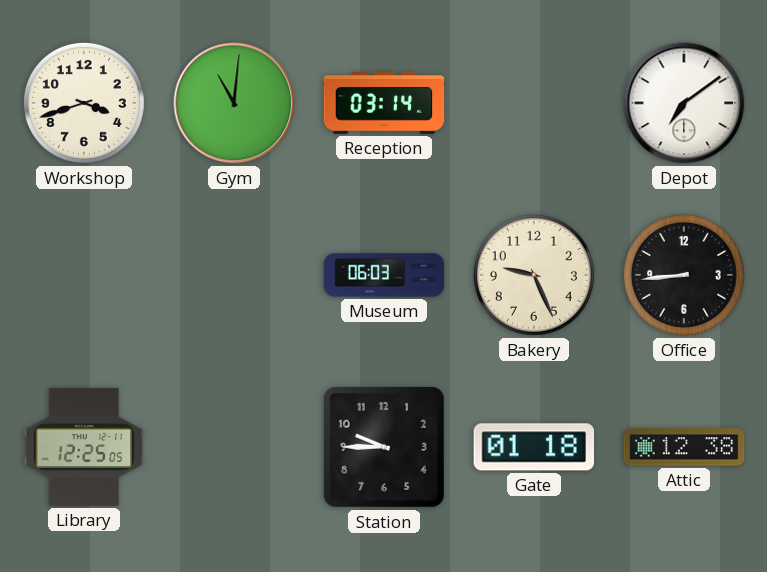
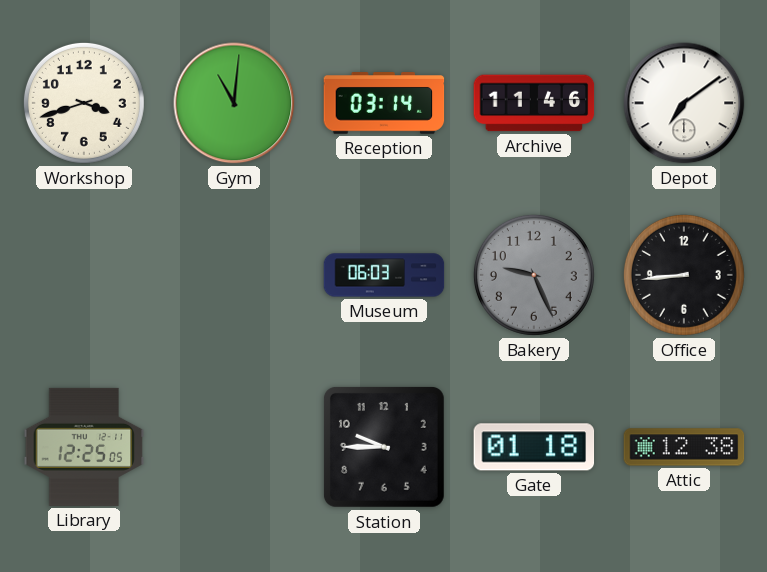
Archive: none -> 11:46 (534, 103)
Bakery dial: cream -> grey (534, 275)
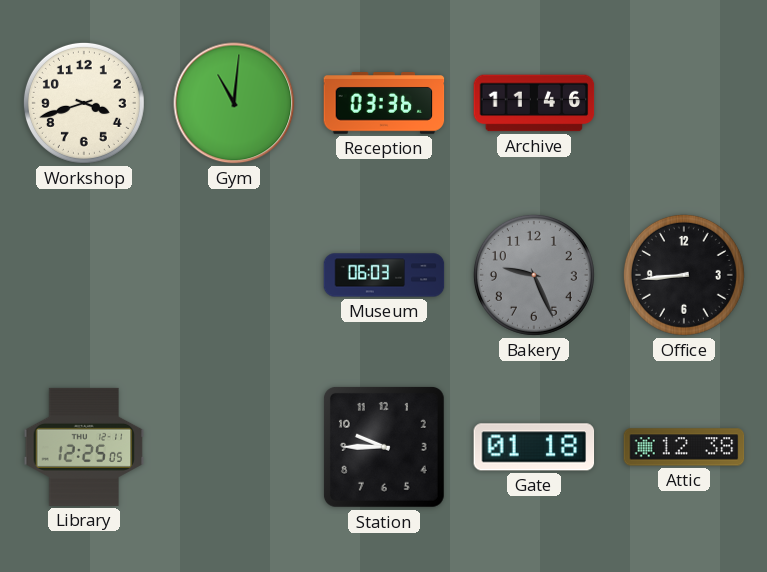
Reception: 03:14 -> 03:36 (384, 103)
Depot: 7:09 -> none (684, 103)
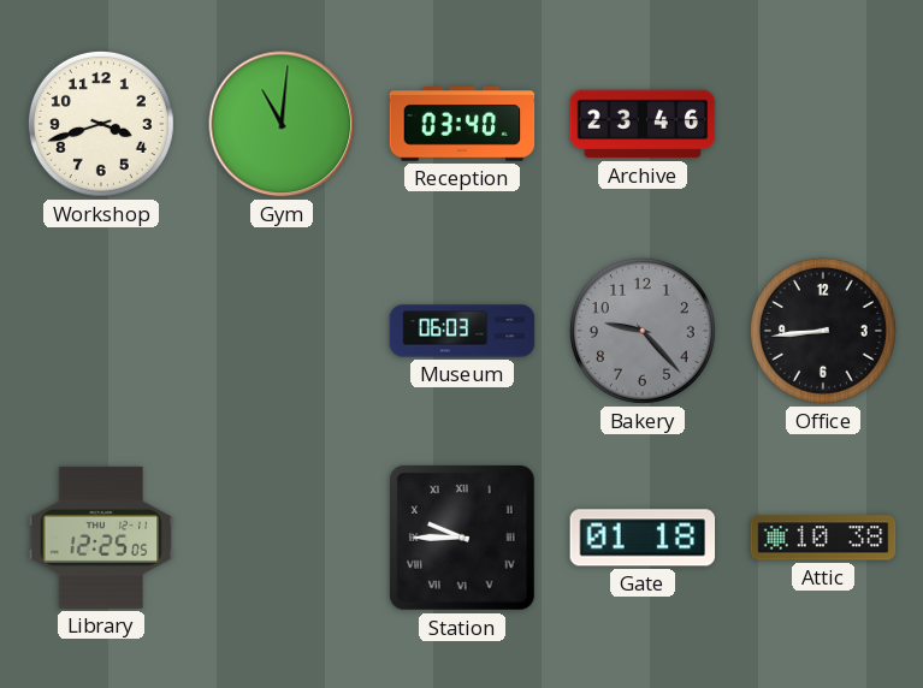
Reception: 03:36 -> 03:40 (462, 124)
Archive: 11:46 -> 23:46 (643, 124)
Bakery: 9:26 -> 9:23 (643, 331)
Station numerals: Arabic -> Roman (462, 538)
Attic: 12:38 -> 10:38 (823, 538)
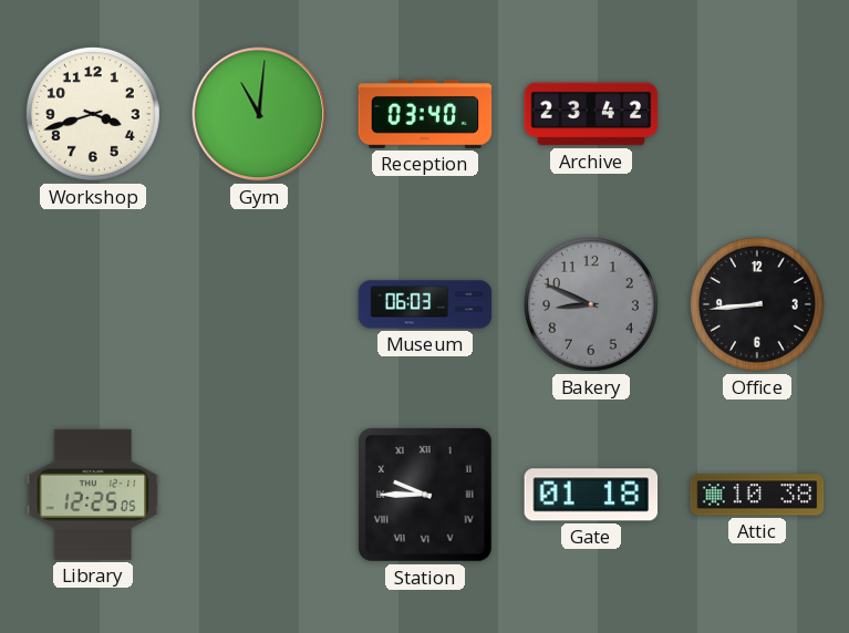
Archive: 23:46 -> 23:42 (591, 114)
Bakery: 9:23 -> 8:49 (591, 304)
